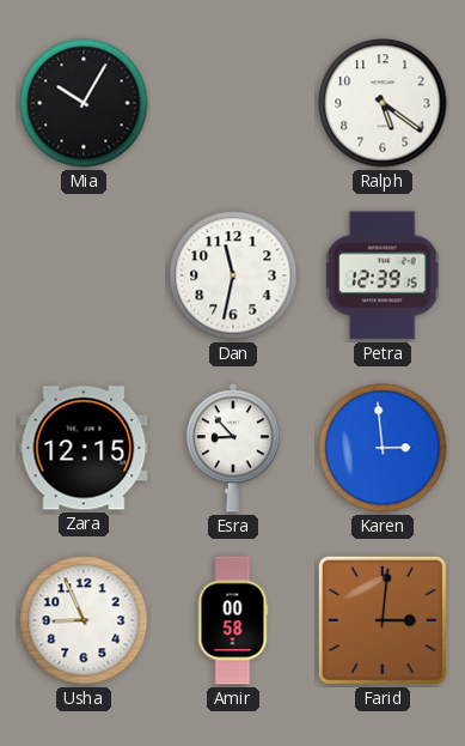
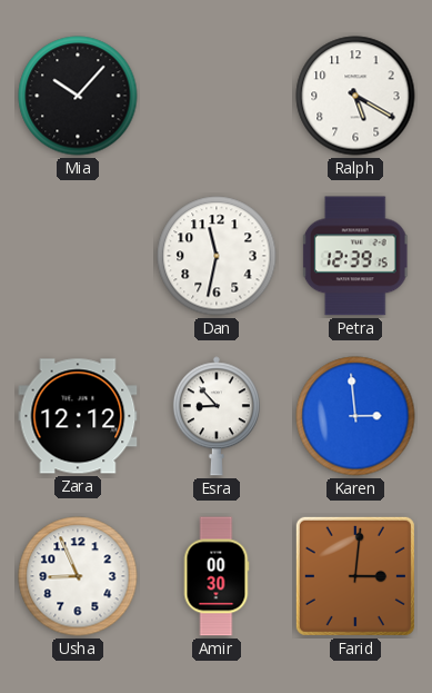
Mia: 10:05 -> 10:07 (78, 96)
Ralph: 5:21 -> 5:20 (355, 96)
Zara: 12:15 -> 12:12 (78, 416)
Amir: 00:58 -> 00:30 (217, 576)
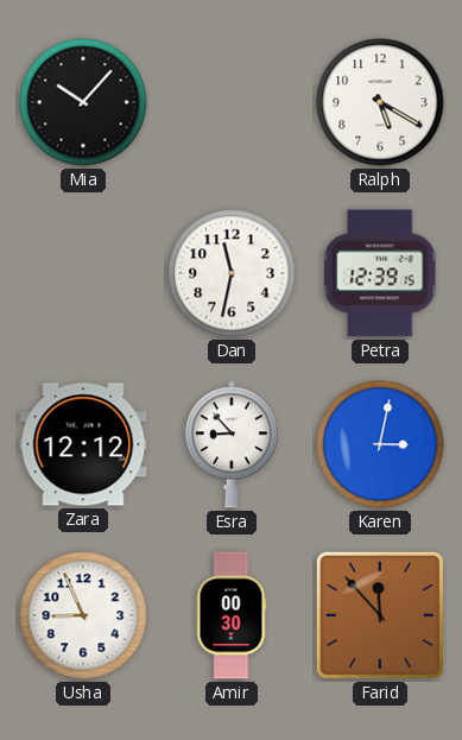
Karen: 2:59 -> 3:02 (380, 444)
Farid: 3:01 -> 11:53 (380, 615)
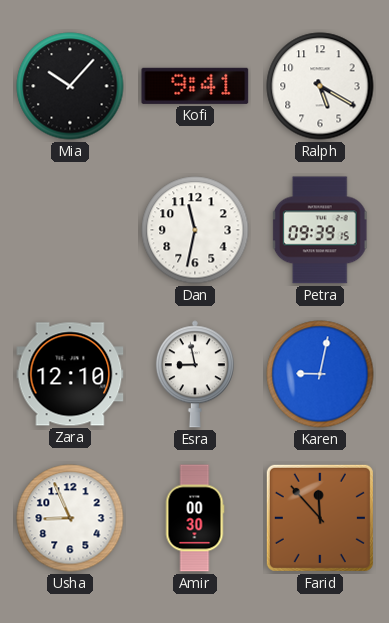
Kofi: none -> 9:41 (195, 86)
Petra: 12:39 -> 09:39 (320, 230)
Zara: 12:12 -> 12:10 (70, 374)
Esra: 8:53 -> 8:58 (195, 374)
Karen: 3:02 -> 9:02 (320, 374)
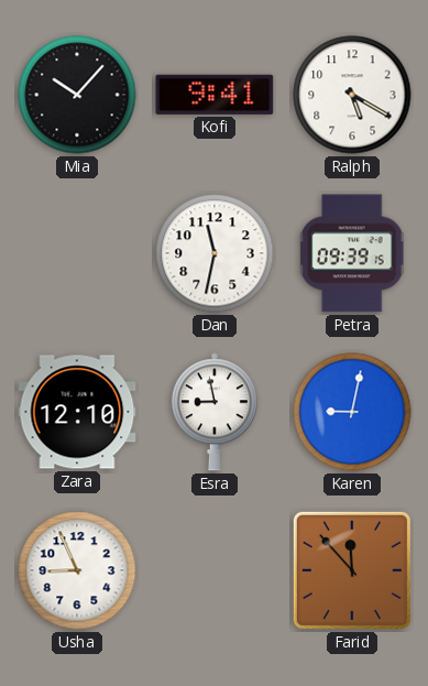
Amir: 00:30 -> none (195, 518)
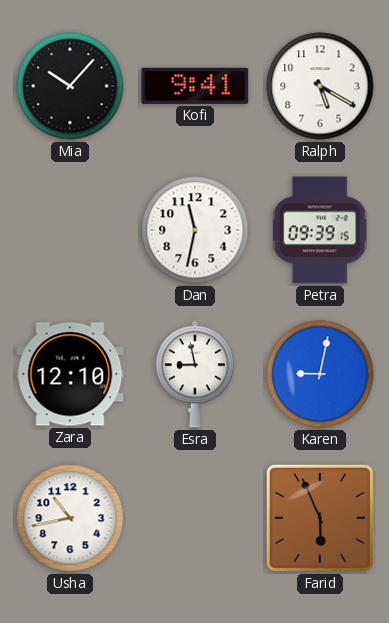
Usha: 8:56 -> 10:43 (70, 518)
Farid: 11:53 -> 5:56 (320, 518)
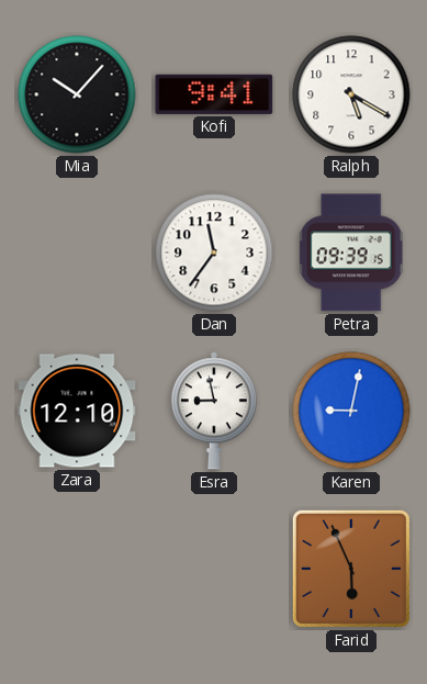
Dan: 11:32 -> 11:36 (214, 253)
Usha: 10:43 -> none (70, 518)
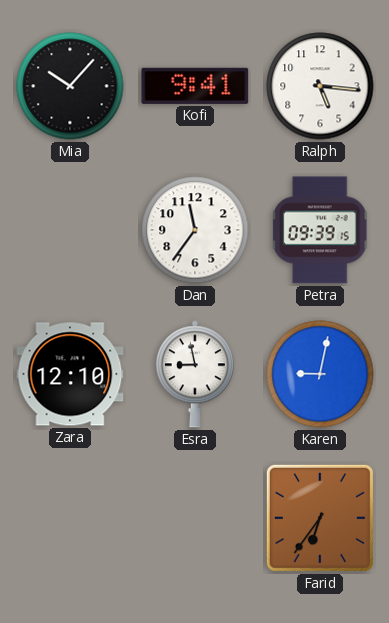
Ralph: 5:20 -> 5:16 (320, 86)
Farid: 5:56 -> 6:36 (320, 518)
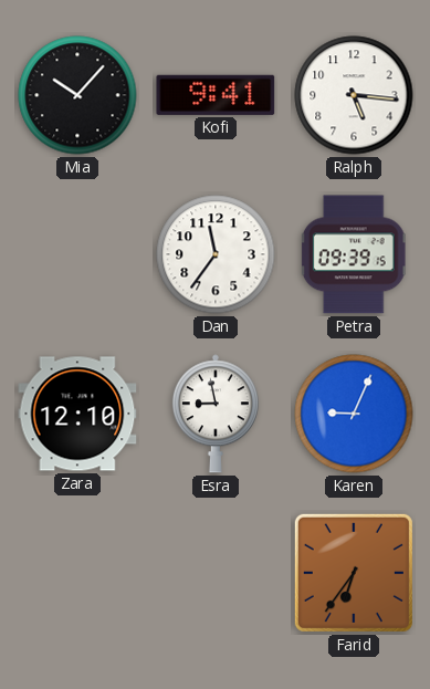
Karen: 9:02 -> 9:04 (354, 414)
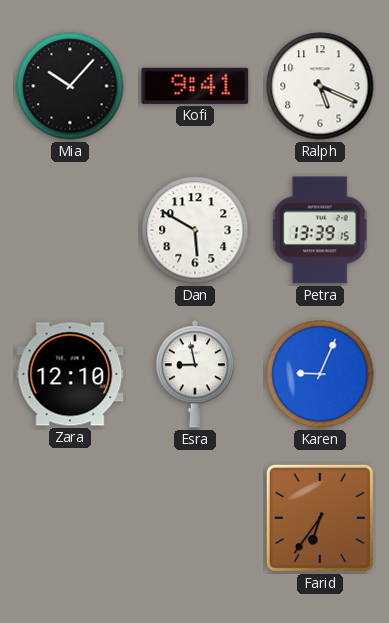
Ralph: 5:16 -> 5:19 (320, 86)
Dan: 11:36 -> 5:50 (195, 230)
Petra: 09:39 -> 13:39 (320, 230)
